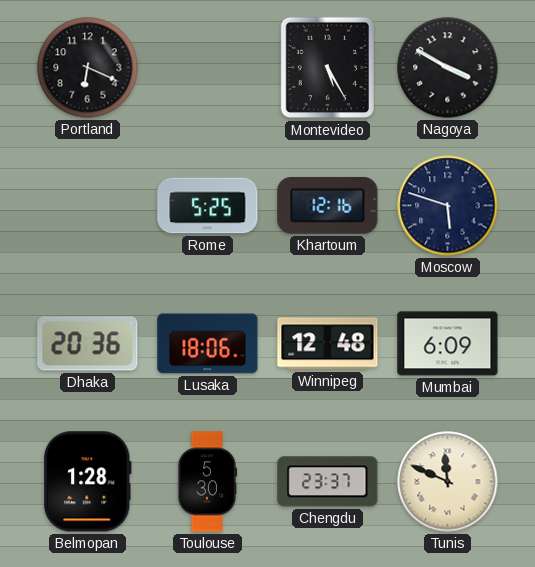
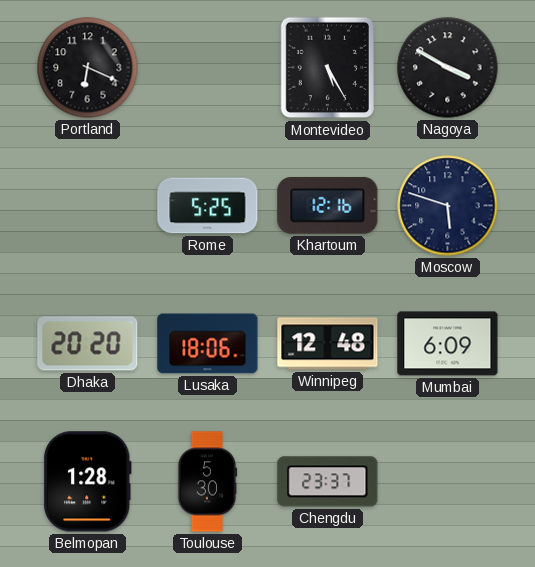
Dhaka: 20:36 -> 20:20 (88, 344)
Tunis: 11:49 -> none (448, 482)
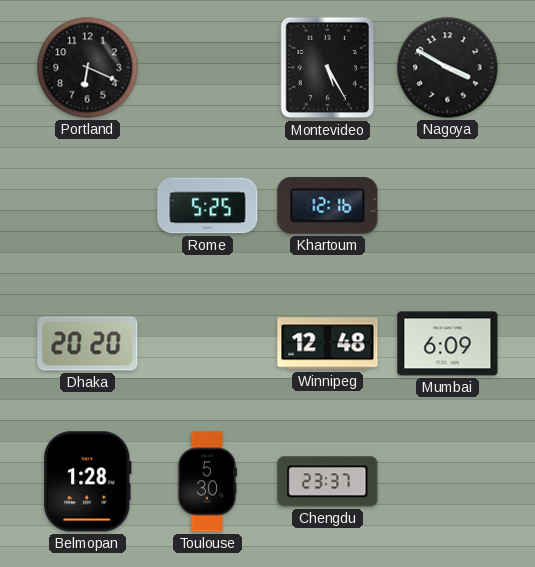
Moscow: 5:48 -> none (448, 206)
Lusaka: 18:06 -> none (208, 344)
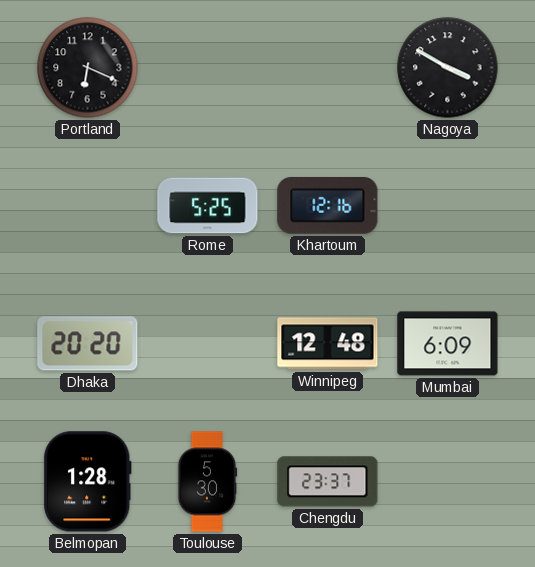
Montevideo: 5:25 -> none (327, 68)
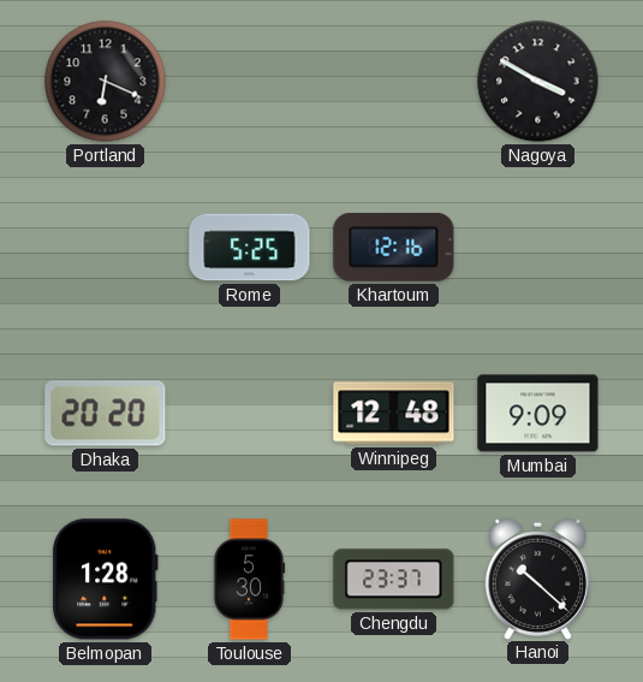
Mumbai: 6:09 -> 9:09 (538, 414)
Hanoi: none -> 10:22 (537, 579)
